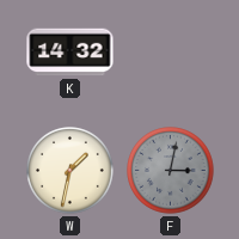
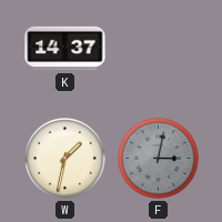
K: 14:32 -> 14:37 (65, 49)
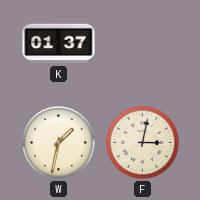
K: 14:37 -> 01:37 (59, 44)
F dial: grey -> cream (143, 143)
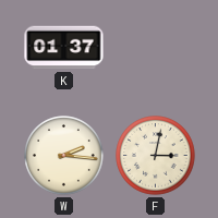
W: 1:32 -> 2:16 (64, 156)
